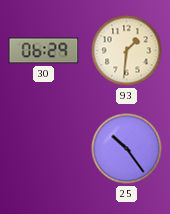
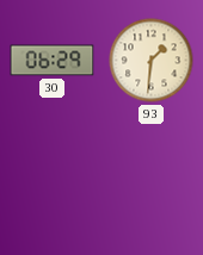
25: 10:24 -> none (127, 149)
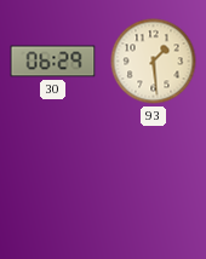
93: 1:31 -> 1:29 (154, 62)
